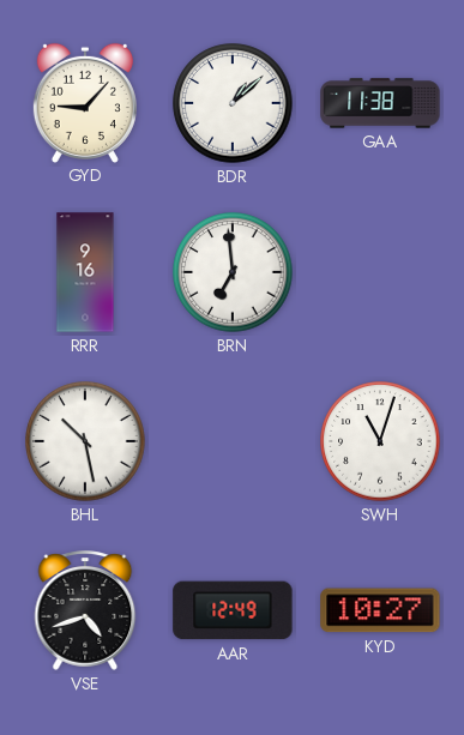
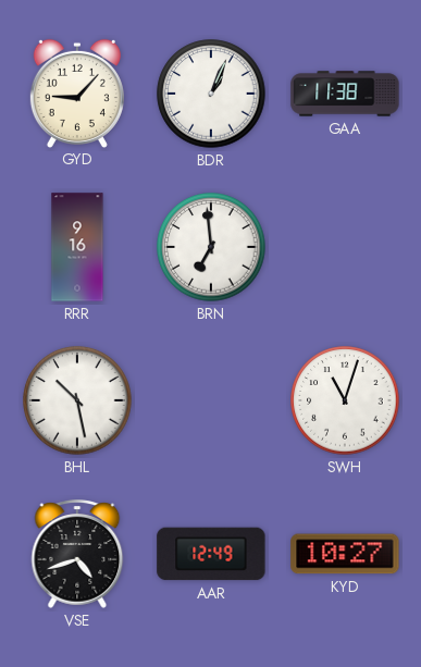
BDR: 1:08 -> 1:04 (211, 94)
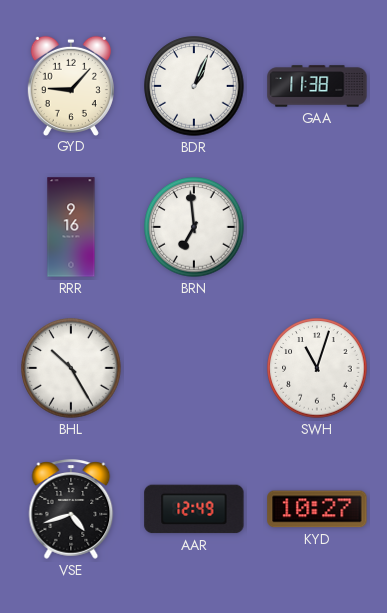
BHL: 10:28 -> 10:25 (71, 368)
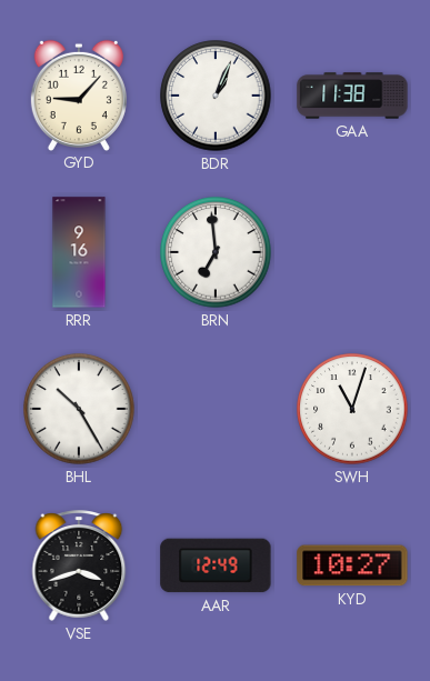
VSE: 4:42 -> 3:42 (79, 565)
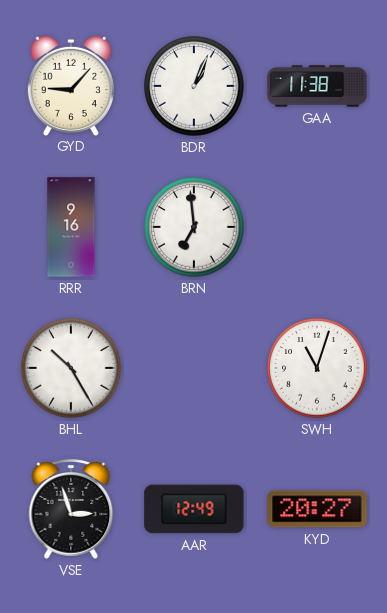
VSE: 3:42 -> 2:57 (71, 509)
KYD: 10:27 -> 20:27 (317, 509)
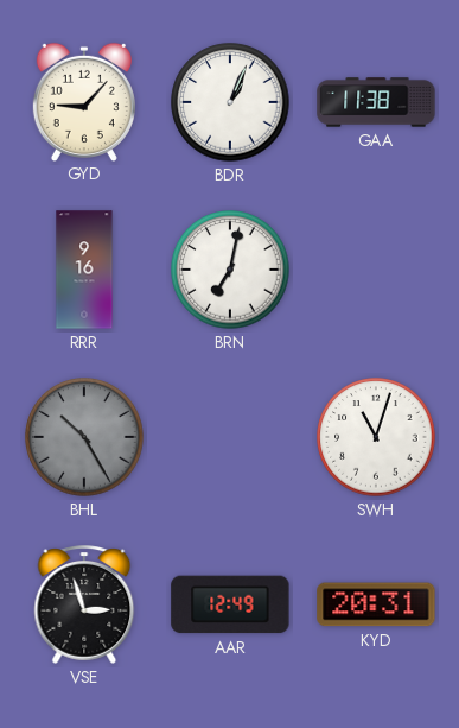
BRN: 6:59 -> 7:02 (230, 270)
BHL dial: white -> grey (84, 437)
KYD: 20:27 -> 20:31 (376, 604)
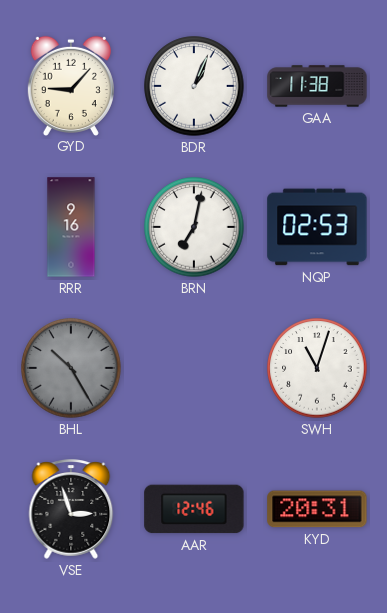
NQP: none -> 02:53 (317, 227)
AAR: 12:49 -> 12:46 (194, 509)
